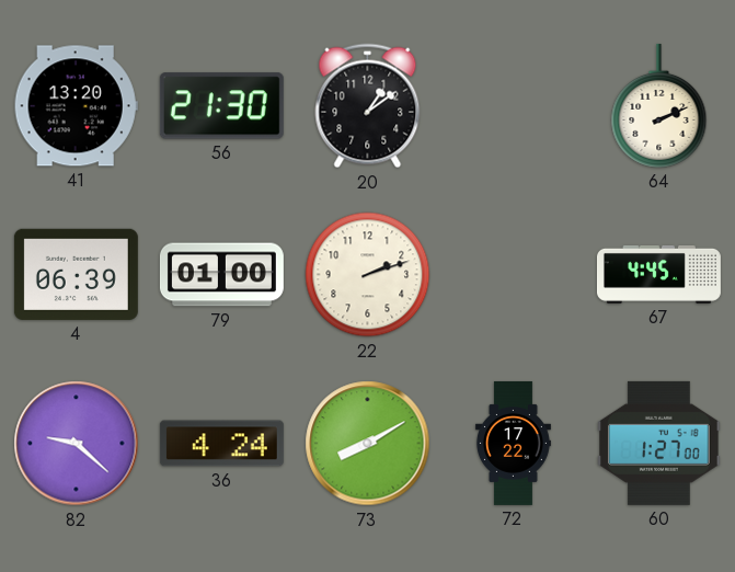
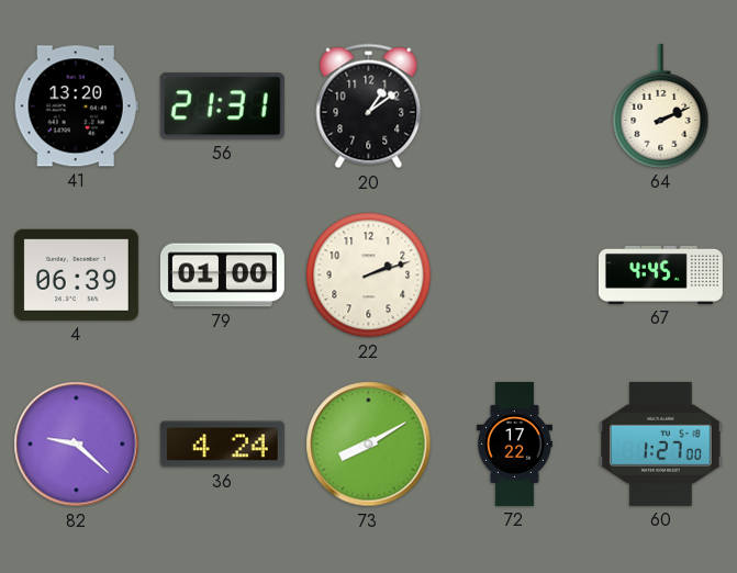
56: 21:30 -> 21:31 (222, 106)
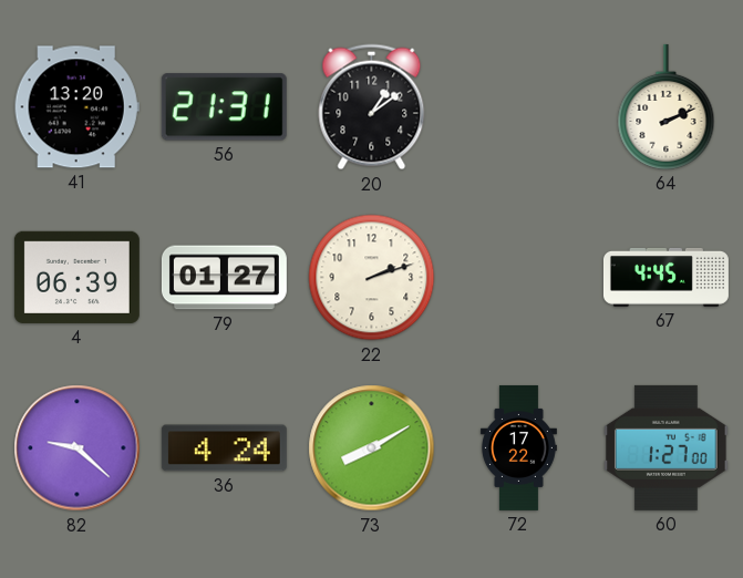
79: 01:00 -> 01:27 (224, 278)
